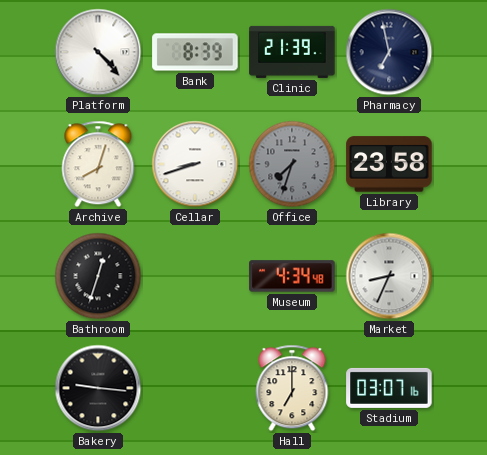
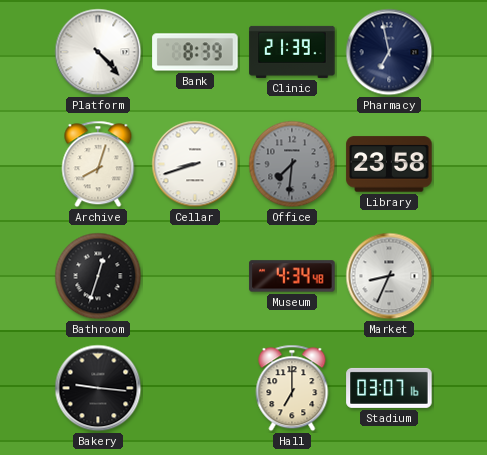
Office: 7:33 -> 7:31 (292, 164)
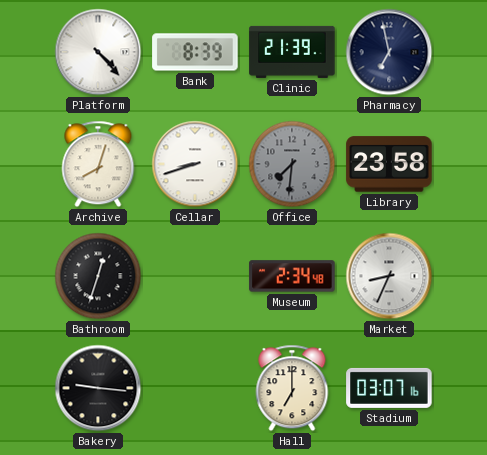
Museum: 4:34 -> 2:34 (292, 276)
